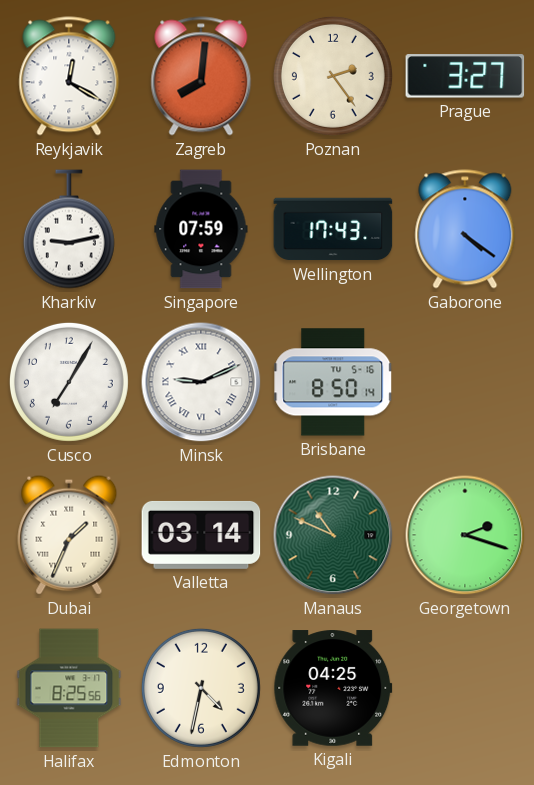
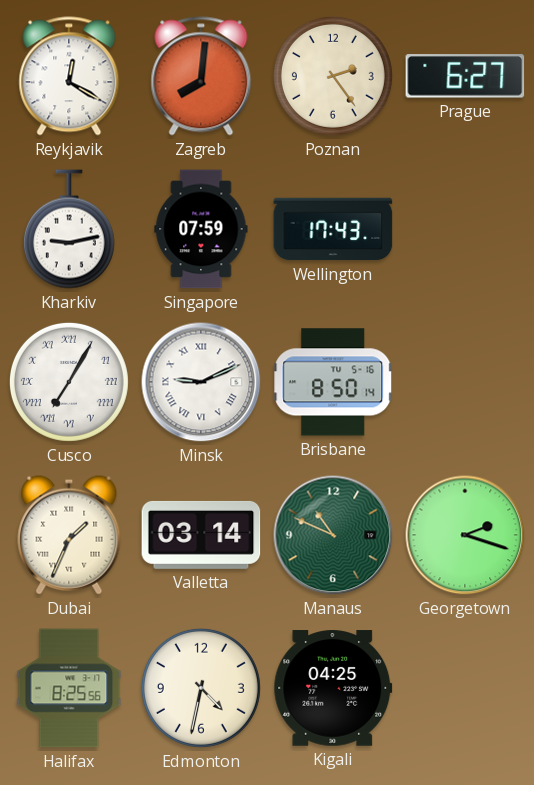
Prague: 3:27 -> 6:27 (465, 76)
Gaborone: 4:21 -> none (465, 229)
Cusco numerals: Arabic -> Roman (69, 382)
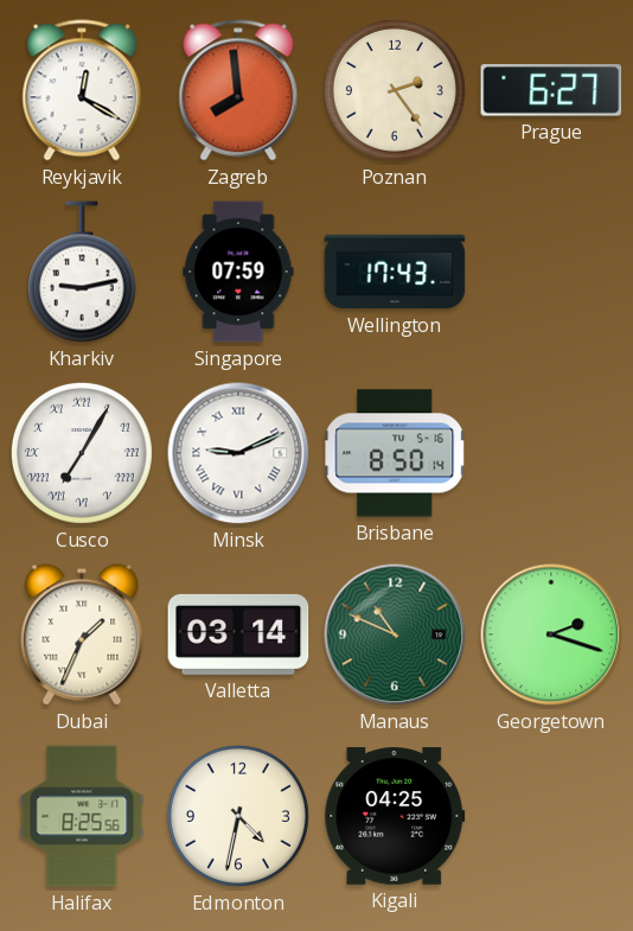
Zagreb: 8:01 -> 7:59 (238, 90)
